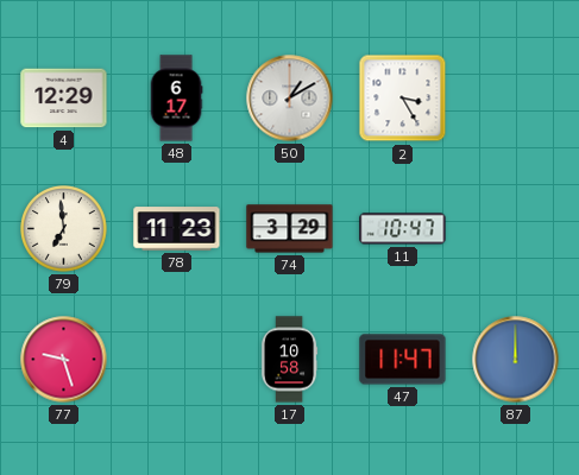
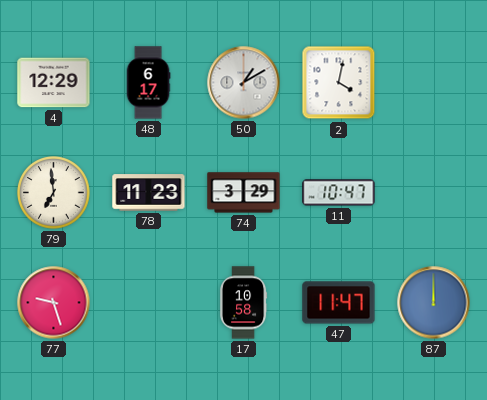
2: 3:25 -> 4:02 (339, 83)
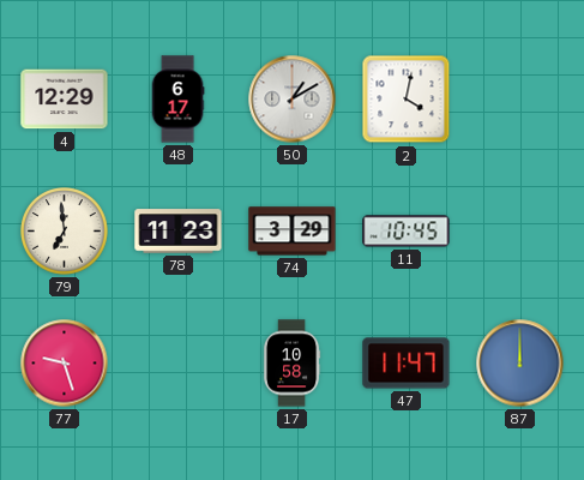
11: 10:47 -> 10:45 (407, 232)
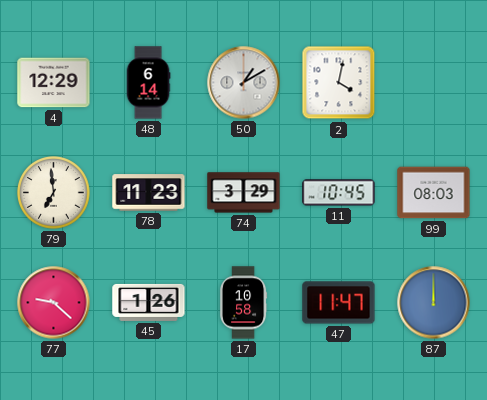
48: 6:17 -> 6:14 (148, 83)
99: none -> 08:03 (434, 193)
77: 9:27 -> 9:22 (54, 303)
45: none -> 1:26 (149, 302)
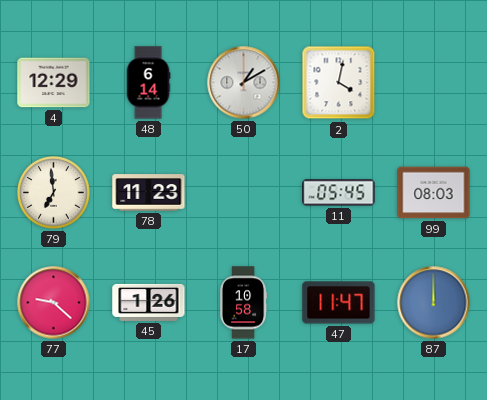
74: 3:29 -> none (244, 193)
11: 10:45 -> 05:45 (339, 193)
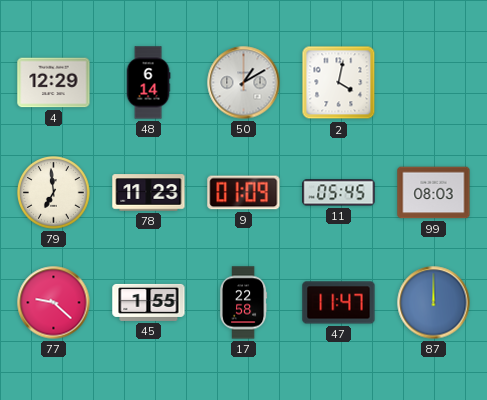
9: none -> 01:09 (244, 193)
45: 1:26 -> 1:55 (149, 302)
17: 10:58 -> 22:58 (243, 303)
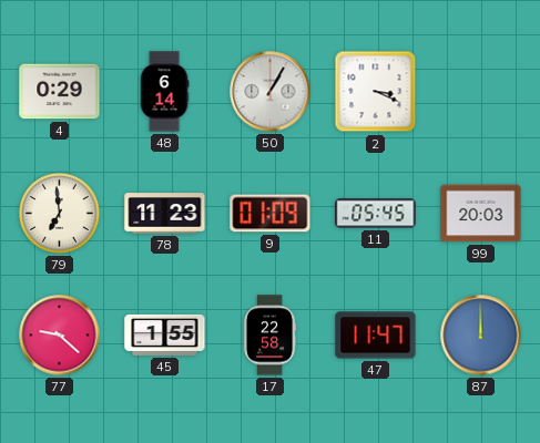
4: 12:29 -> 0:29 (60, 92)
50: 1:10 -> 1:05 (271, 92)
2: 4:02 -> 3:19 (376, 92)
99: 08:03 -> 20:03 (481, 214)
